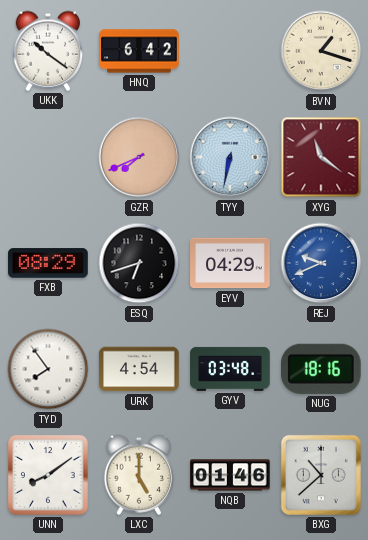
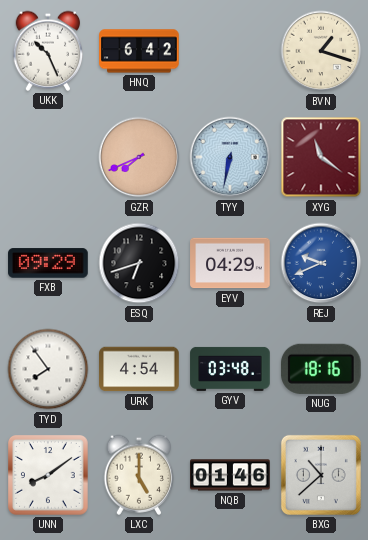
UKK: 10:21 -> 10:26 (48, 51)
FXB: 08:29 -> 09:29 (48, 263)
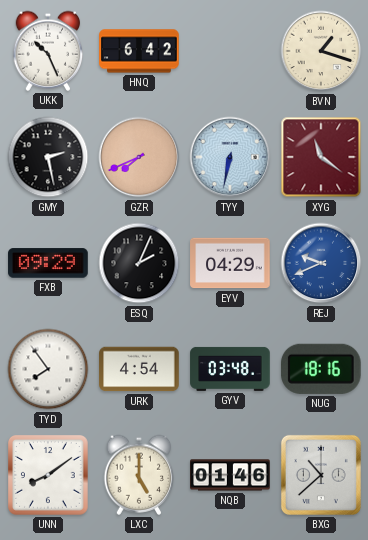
GMY: none -> 2:28 (48, 157)
ESQ: 6:42 -> 2:04 (139, 263)
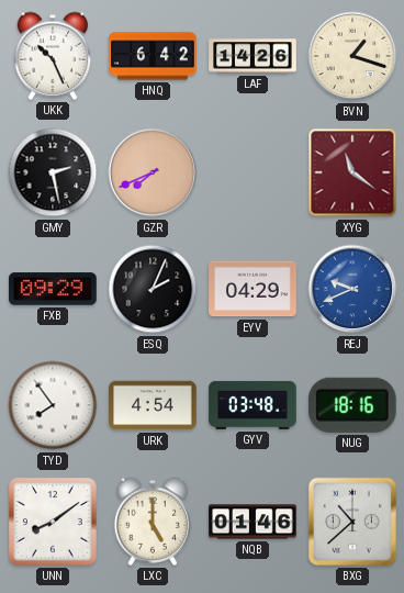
LAF: none -> 14:26 (252, 56)
TYY: 6:32 -> none (230, 157)
